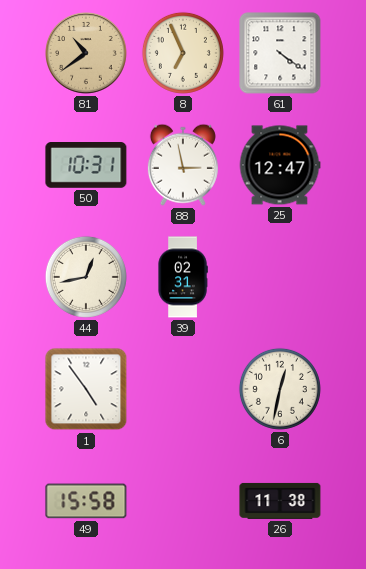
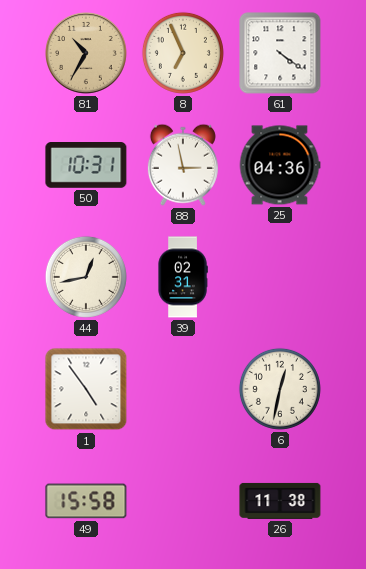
81: 10:39 -> 10:35 (87, 54)
25: 12:47 -> 04:36 (280, 165)
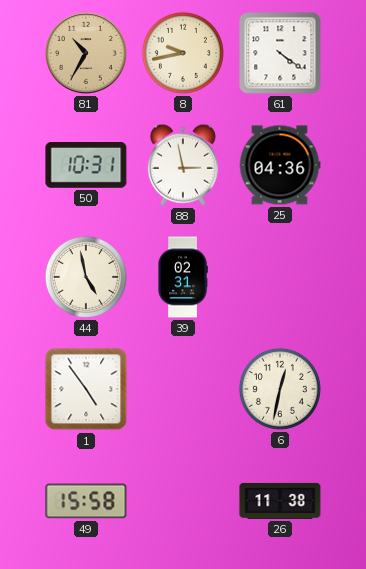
8: 6:56 -> 9:43 (183, 53)
44: 12:43 -> 4:58 (86, 277)
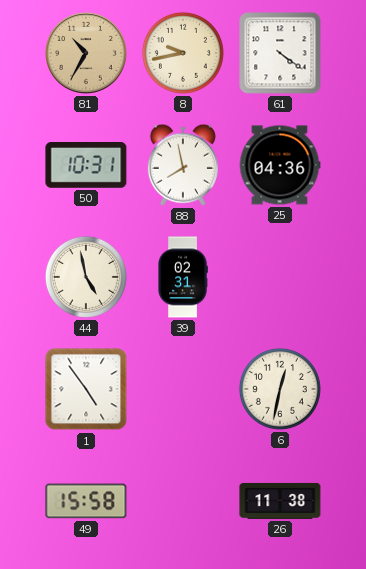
88: 2:58 -> 7:58 (183, 165)
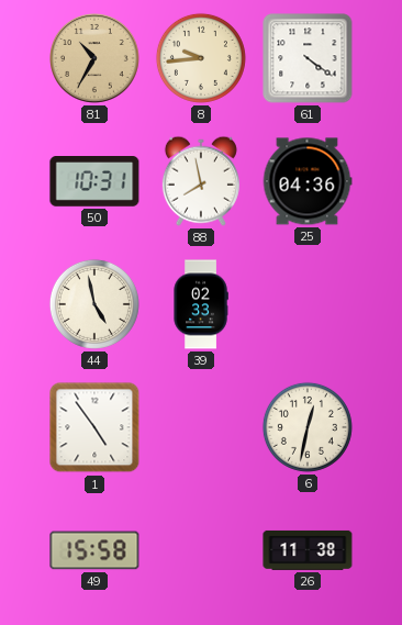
8: 9:43 -> 9:44 (201, 58)
39: 02:31 -> 02:33 (201, 304)
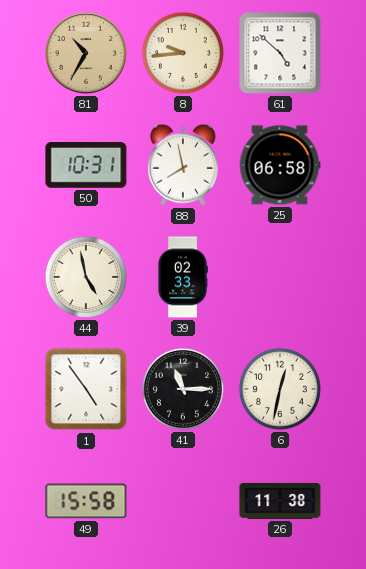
61: 4:21 -> 4:52 (280, 53)
25: 04:36 -> 06:58 (280, 165)
41: none -> 11:15 (183, 389)
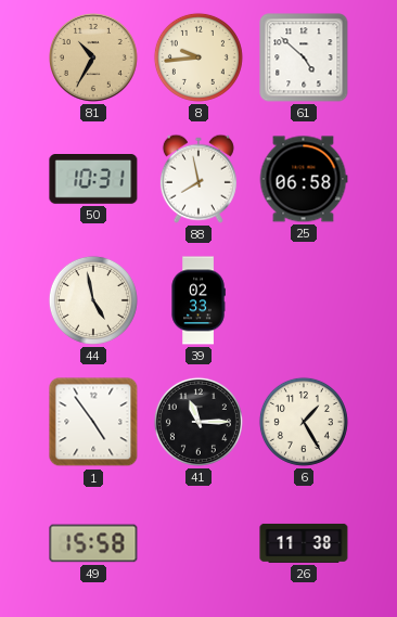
6: 12:32 -> 1:25 (304, 422)
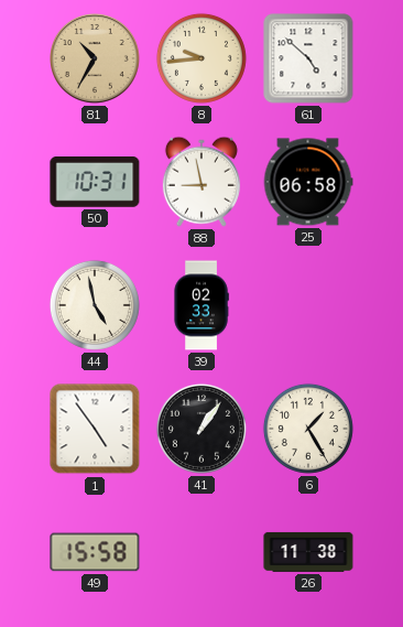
88: 7:58 -> 8:58 (201, 182)
41: 11:15 -> 1:06 (201, 429)
